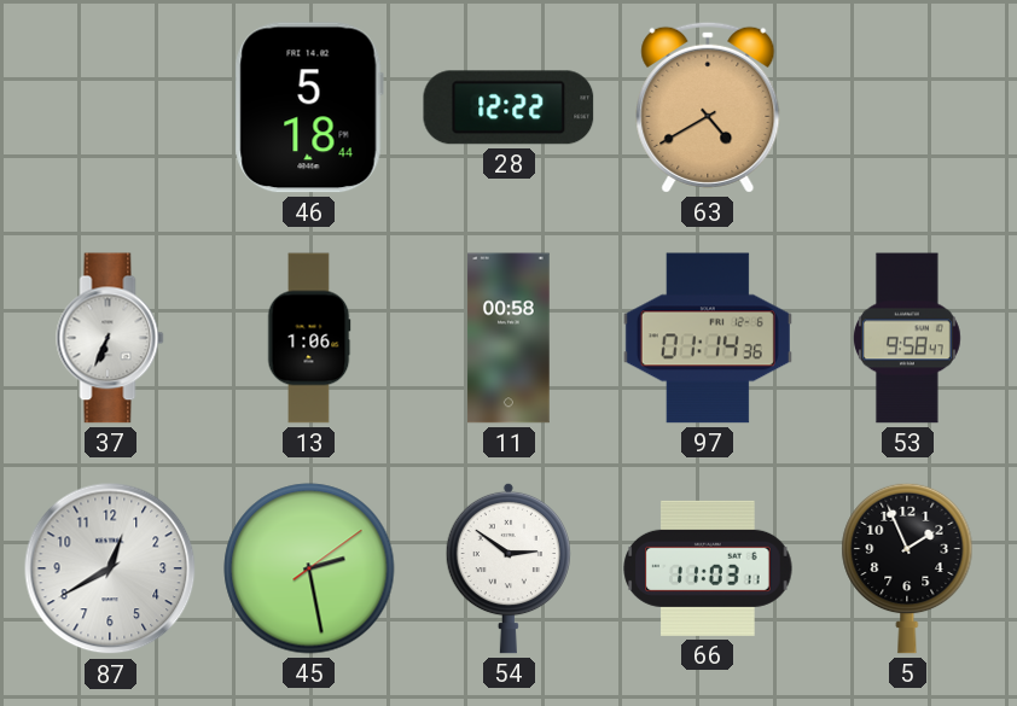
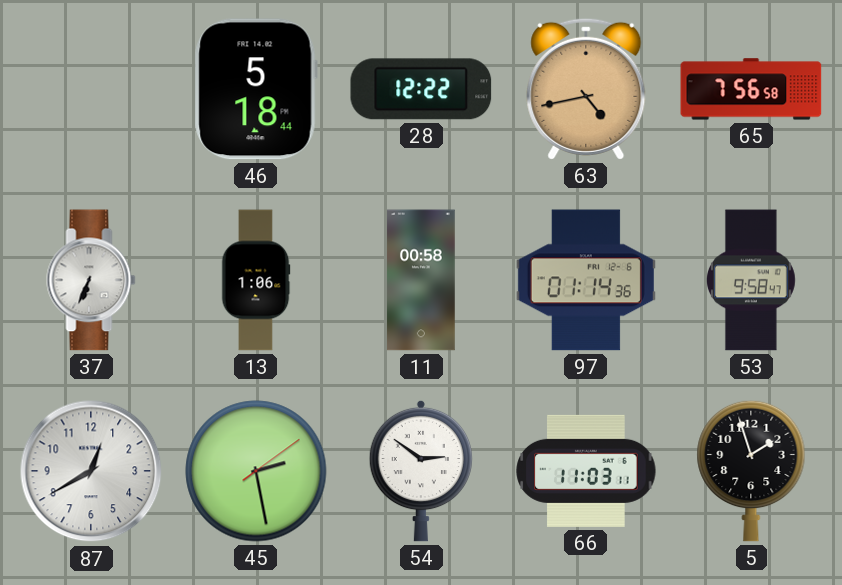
63: 4:40 -> 4:43 (586, 89)
65: none -> 7:56 (751, 89)
5: 1:56 -> 1:57 (751, 471)
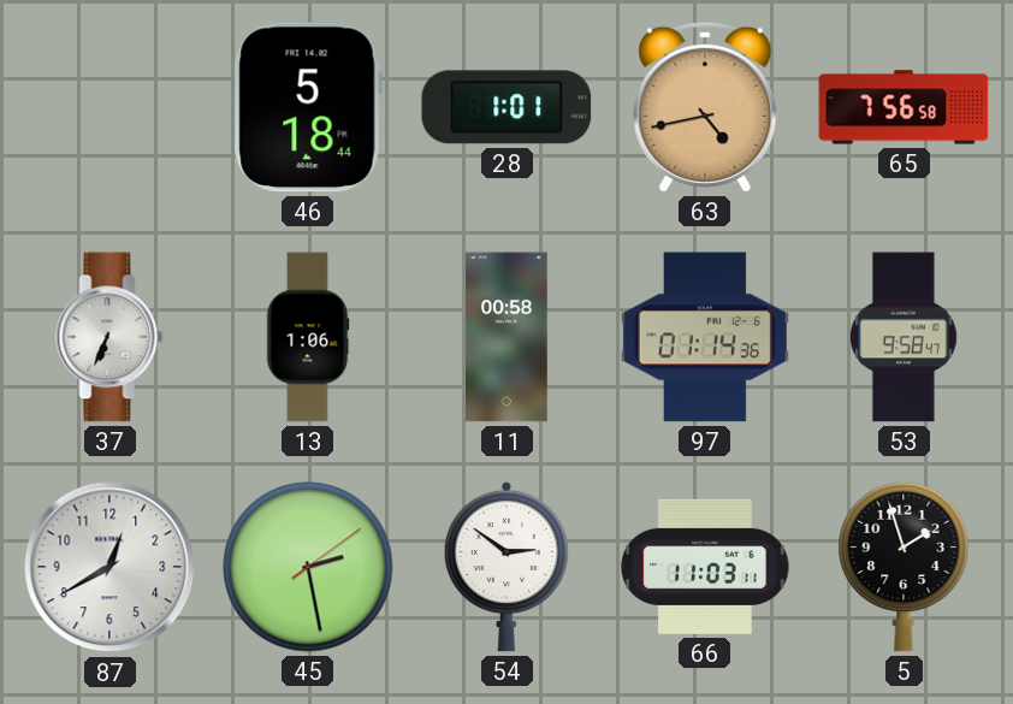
28: 12:22 -> 1:01 (506, 107)
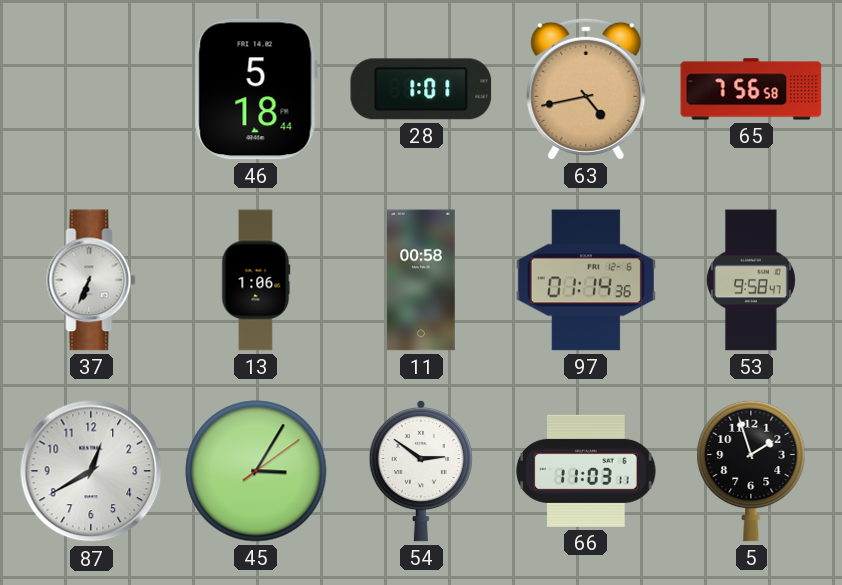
45: 2:28 -> 3:05 (256, 471)
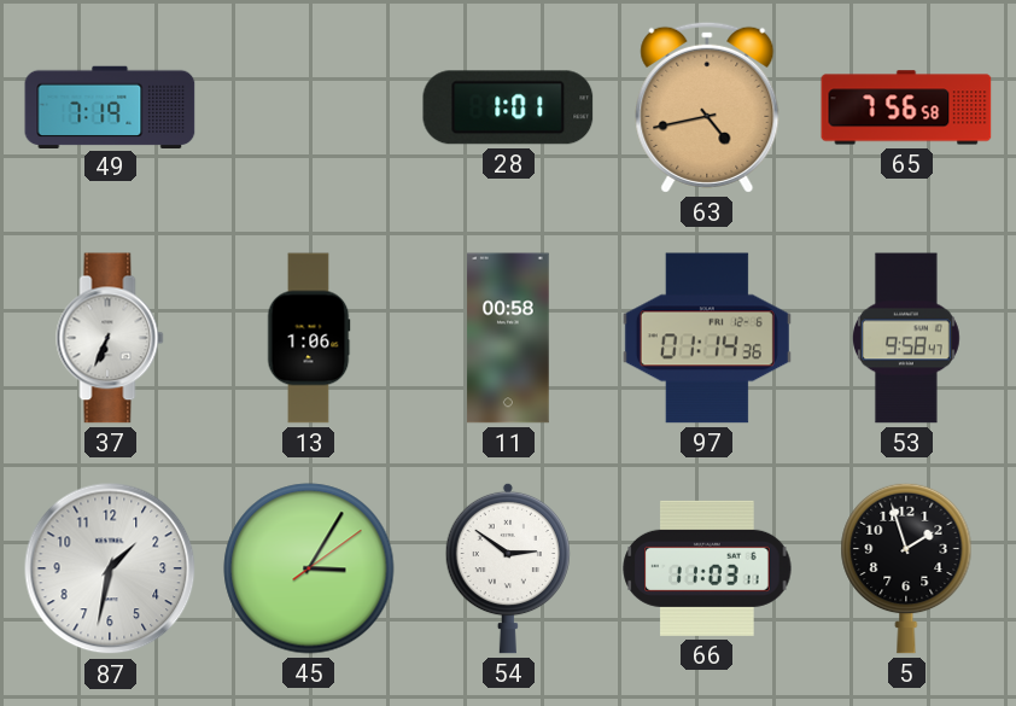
49: none -> 7:19 (110, 106)
46: 5:18 -> none (256, 89)
87: 12:40 -> 1:32 (110, 568)
